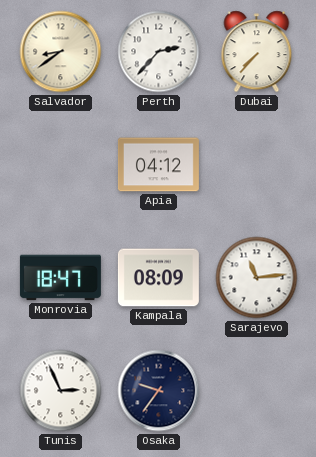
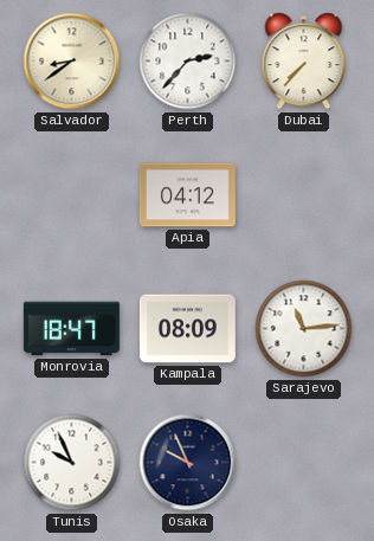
Tunis: 2:56 -> 9:56 (72, 463)
Osaka: 9:36 -> 9:56 (188, 463)
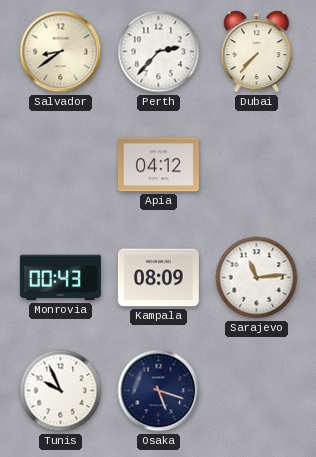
Monrovia: 18:47 -> 00:43 (60, 278)
Osaka: 9:56 -> 5:18 (159, 391)
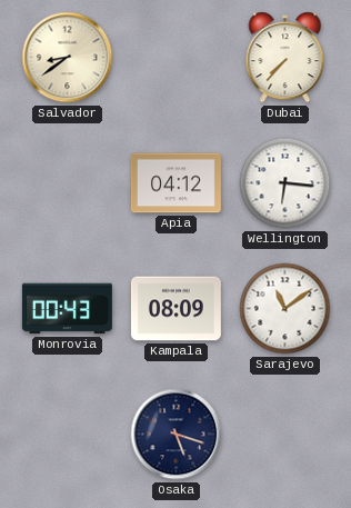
Perth: 2:37 -> none (159, 52)
Wellington: none -> 6:16 (285, 183)
Sarajevo: 11:14 -> 11:09 (285, 309)
Tunis: 9:56 -> none (61, 391)
